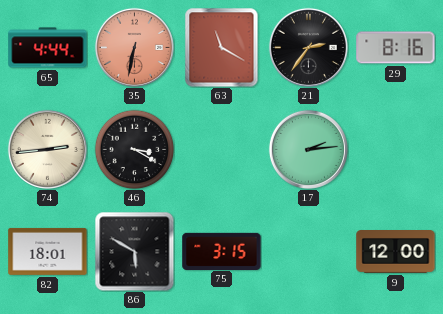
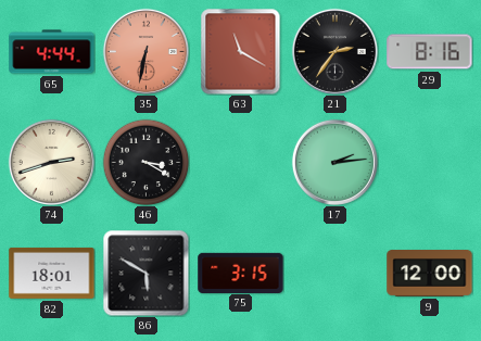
74: 2:44 -> 2:42 (51, 162)
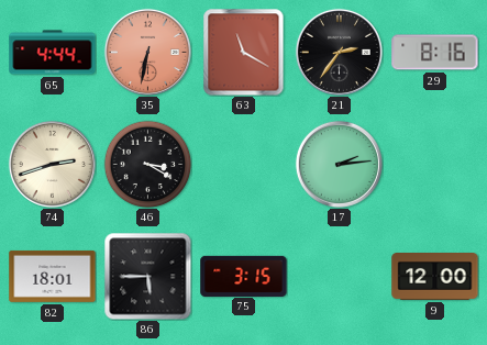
86: 5:50 -> 5:45 (147, 276)
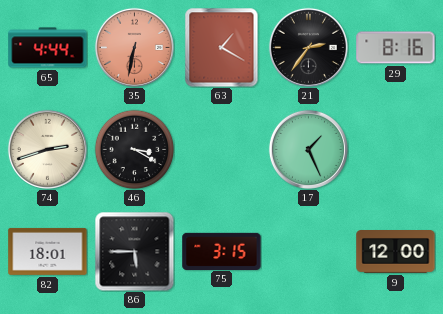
63: 11:20 -> 1:20 (222, 47)
17: 2:14 -> 1:26 (308, 149)
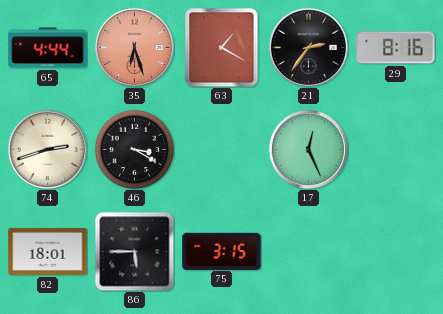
35: 6:32 -> 6:27 (134, 47)
17: 1:26 -> 12:26 (308, 149)
9: 12:00 -> none (396, 252)
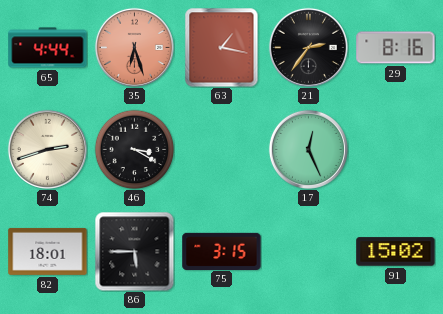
63: 1:20 -> 1:17 (222, 47)
91: none -> 15:02 (396, 252)
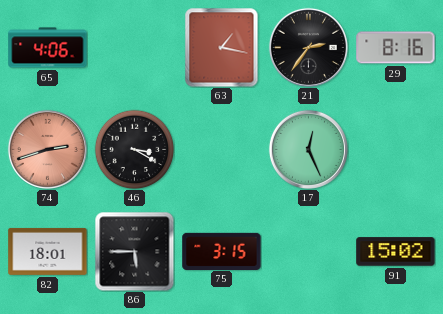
65: 4:44 -> 4:06 (48, 48)
35: 6:27 -> none (134, 47)
74 dial: cream -> salmon (47, 149)
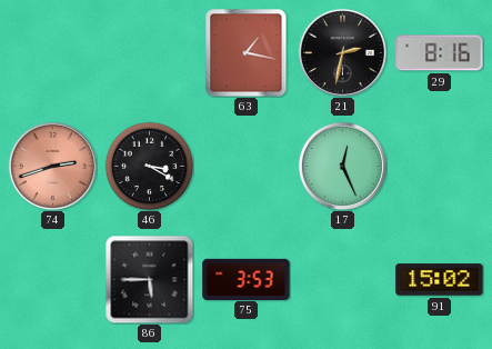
65: 4:06 -> none (48, 48)
21: 2:36 -> 2:32 (342, 52)
82: 18:01 -> none (48, 251)
75: 3:15 -> 3:53 (247, 279)
